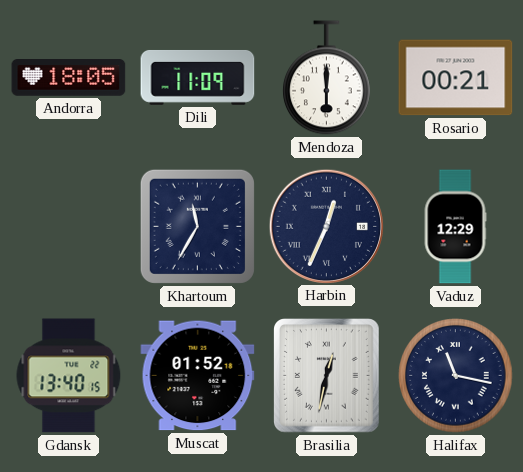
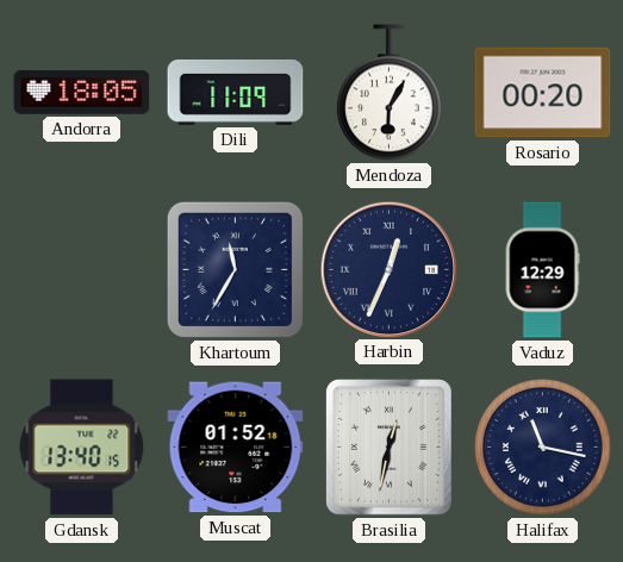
Mendoza: 6:00 -> 6:05 (390, 93)
Rosario: 00:21 -> 00:20 (543, 93)
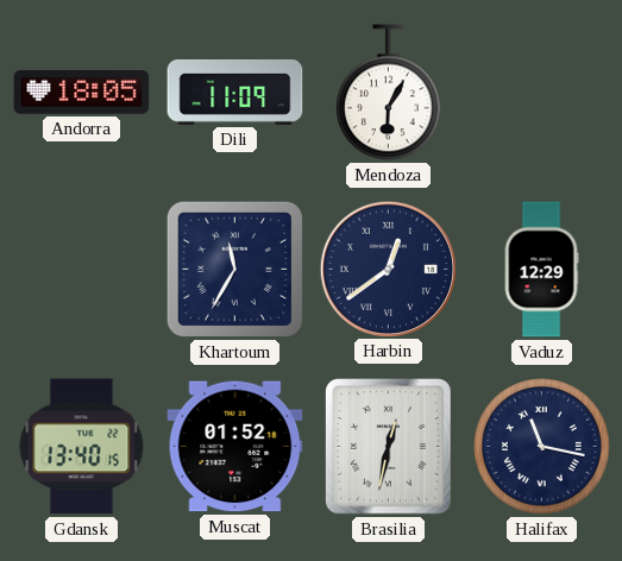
Rosario: 00:20 -> none (543, 93)
Harbin: 12:34 -> 12:39 (388, 269)
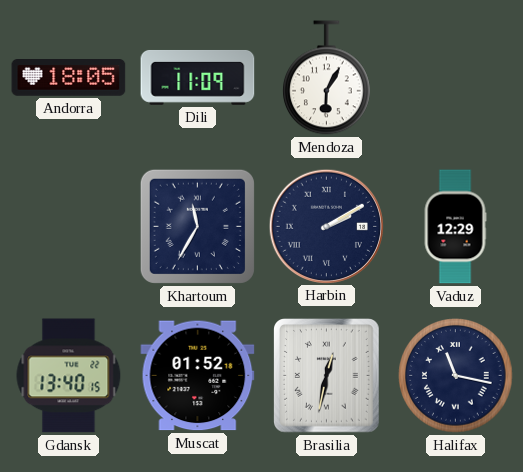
Harbin: 12:39 -> 2:10 (326, 226)
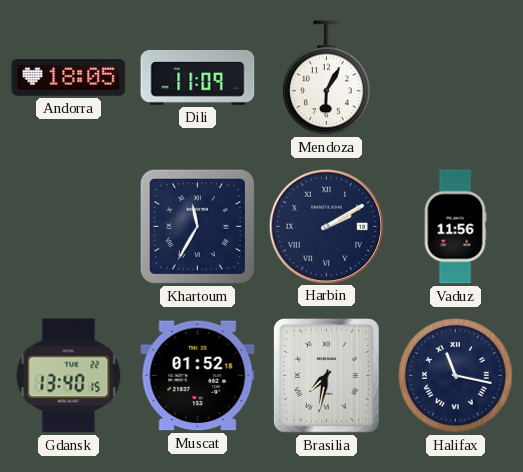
Vaduz: 12:29 -> 11:56 (455, 227)
Brasilia: 12:32 -> 7:32 (327, 376)
